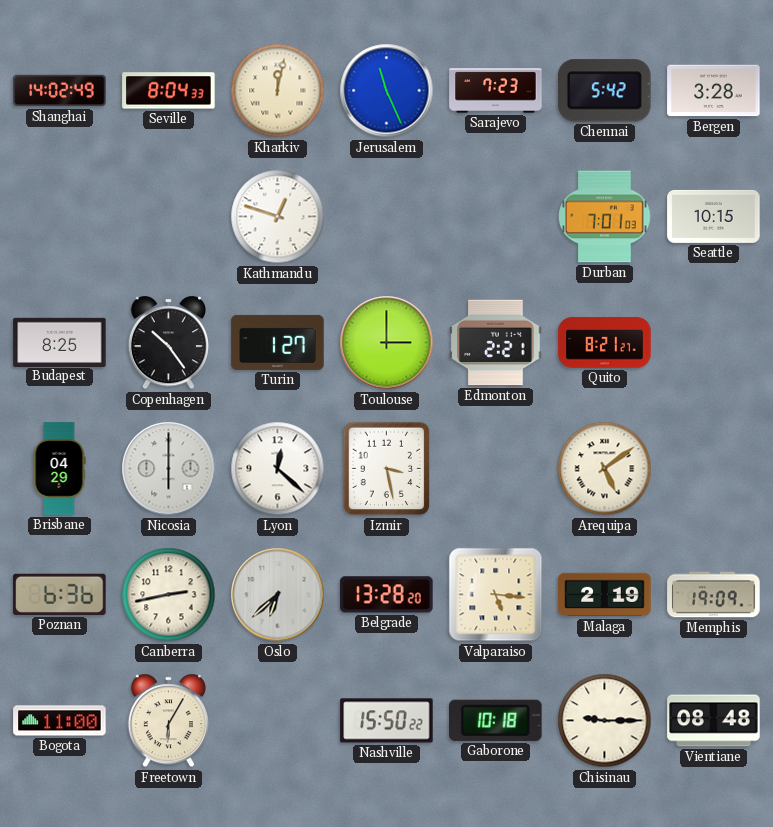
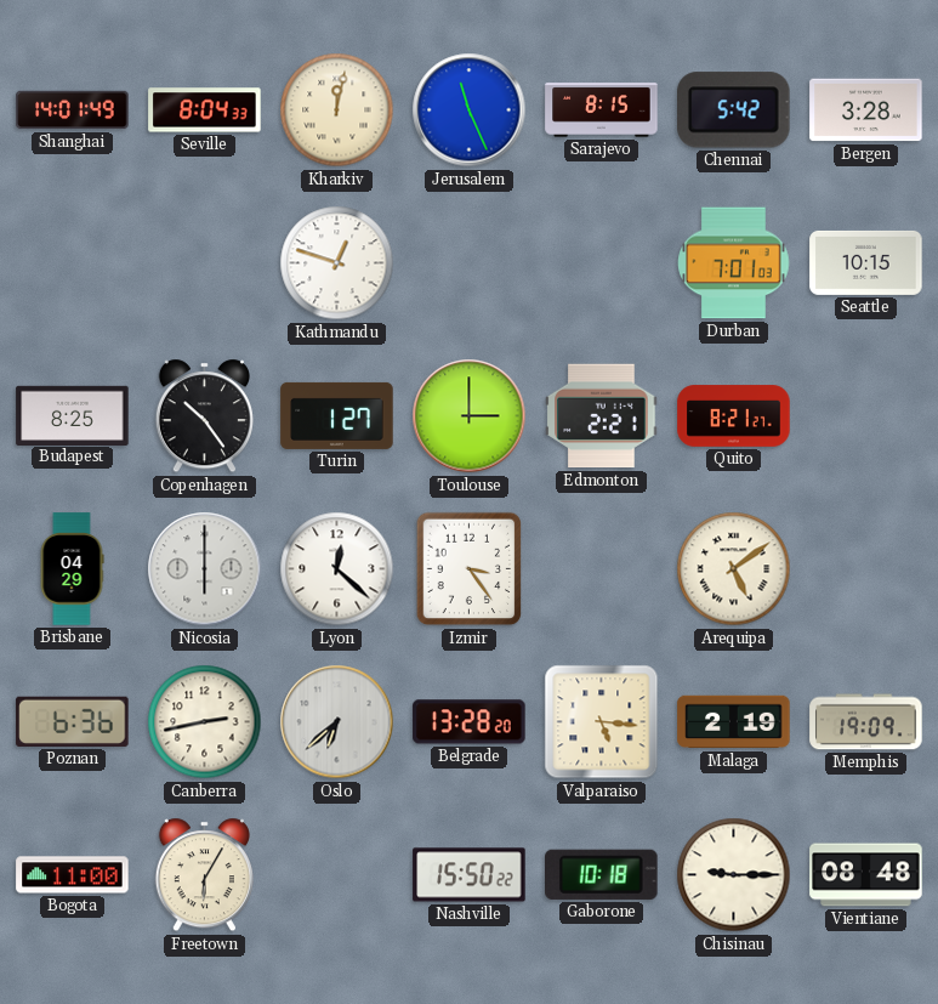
Shanghai: 14:02 -> 14:01 (73, 110)
Sarajevo: 7:23 -> 8:15 (602, 110)
Izmir: 3:28 -> 3:24 (470, 569)
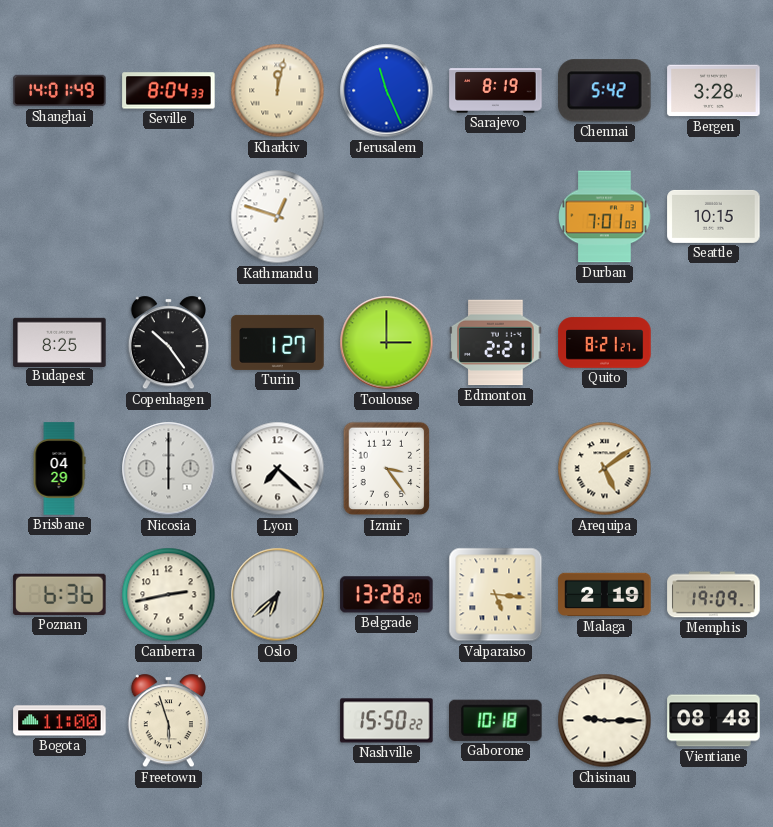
Sarajevo: 8:15 -> 8:19 (496, 91)
Lyon: 12:22 -> 7:22 (278, 469)
Freetown: 6:05 -> 5:57 (168, 721)
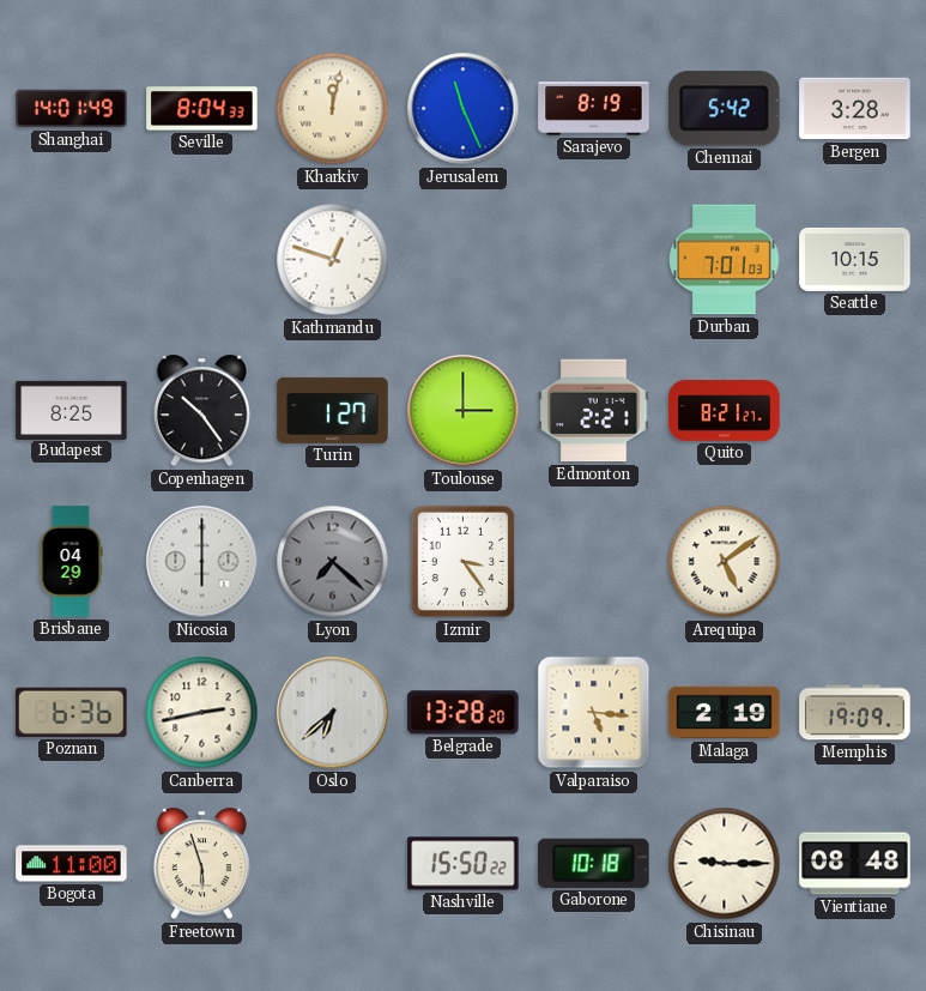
Lyon dial: white -> grey (333, 562)
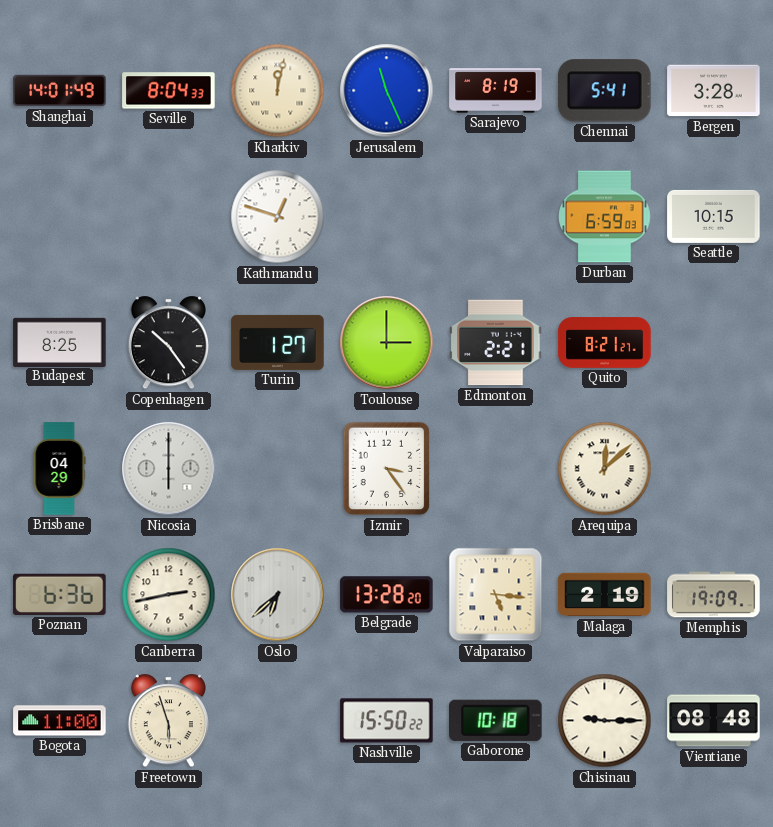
Chennai: 5:42 -> 5:41 (605, 91)
Durban: 7:01 -> 6:59 (605, 217)
Lyon: 7:22 -> none (333, 562)
Arequipa: 5:09 -> 12:08 (605, 469)
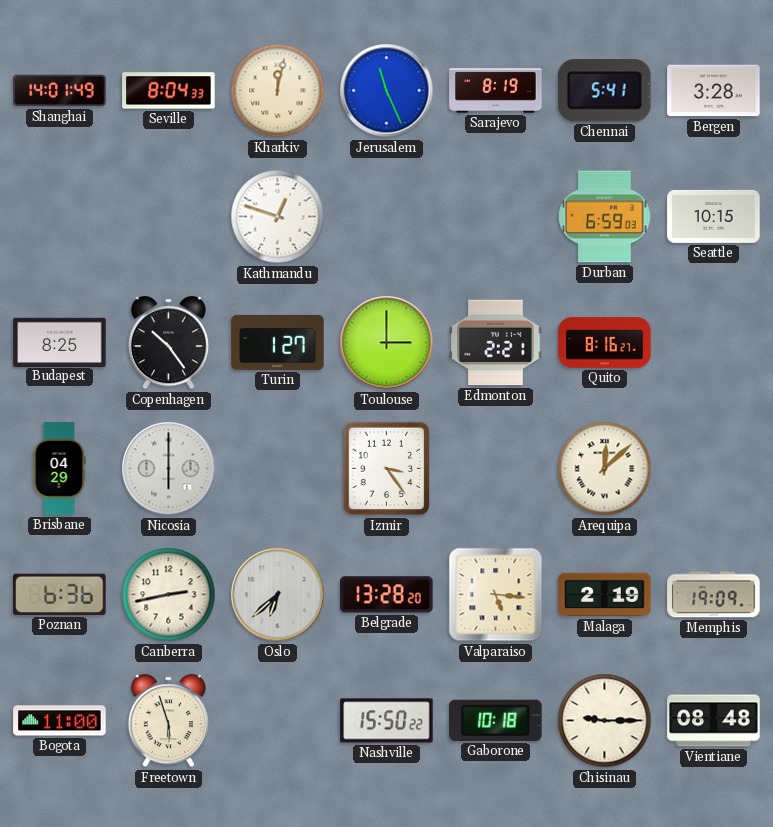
Quito: 8:21 -> 8:16 (605, 343)
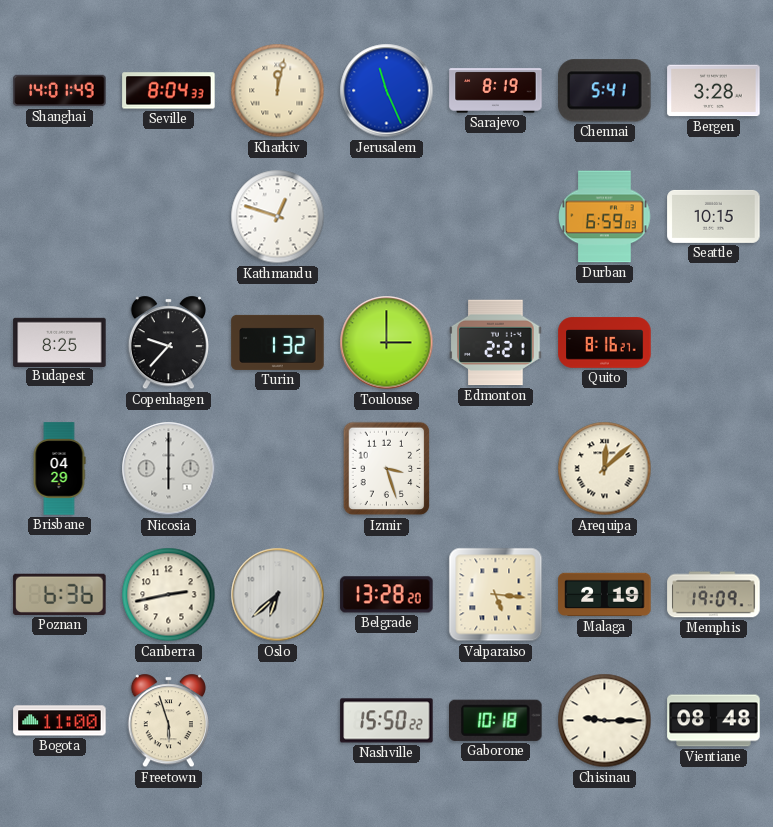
Copenhagen: 10:24 -> 9:37 (168, 343)
Turin: 1:27 -> 1:32 (278, 342)
Izmir: 3:24 -> 3:27 (387, 469)
